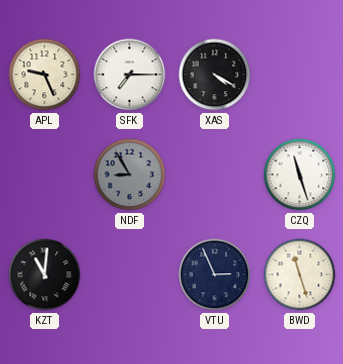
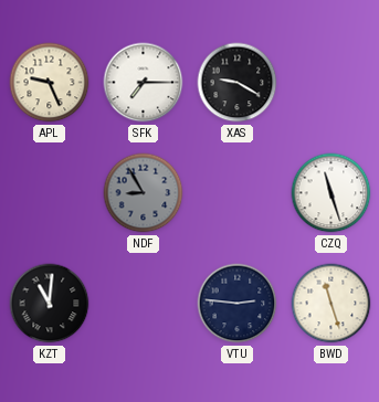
XAS: 4:20 -> 9:20 (238, 83)
VTU: 2:56 -> 2:46 (238, 304)
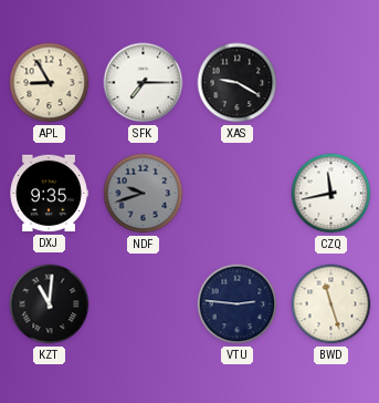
APL: 9:26 -> 8:55 (50, 83)
DXJ: none -> 9:35 (49, 194)
NDF: 8:55 -> 9:42 (144, 194)
CZQ: 11:27 -> 11:43 (331, 194)
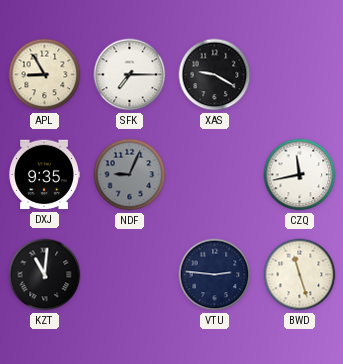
NDF: 9:42 -> 9:04 (130, 175)
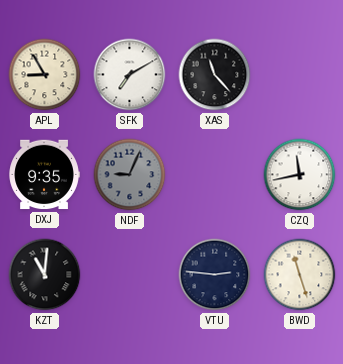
SFK: 7:15 -> 7:10 (130, 75)
XAS: 9:20 -> 11:23 (215, 75)
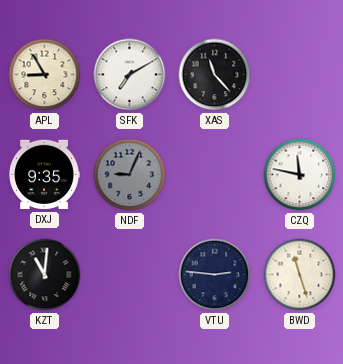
CZQ: 11:43 -> 11:47 (300, 175)
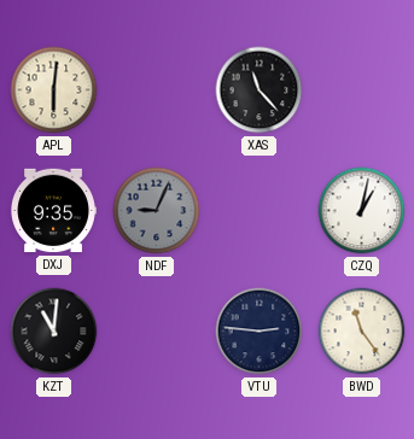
APL: 8:55 -> 6:01 (54, 90)
SFK: 7:10 -> none (130, 75)
CZQ: 11:47 -> 1:02 (362, 211)
BWD: 11:27 -> 11:24 (362, 332)
